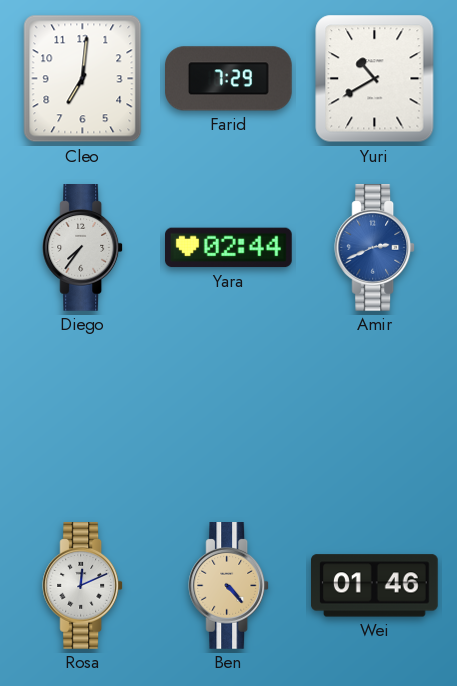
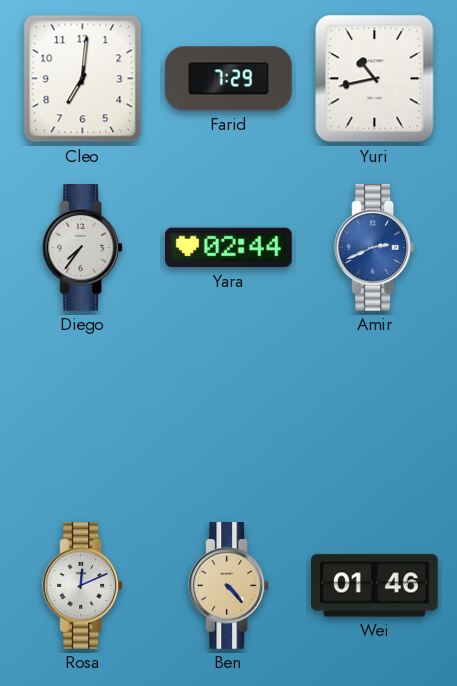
Yuri: 10:40 -> 10:43 (375, 79)
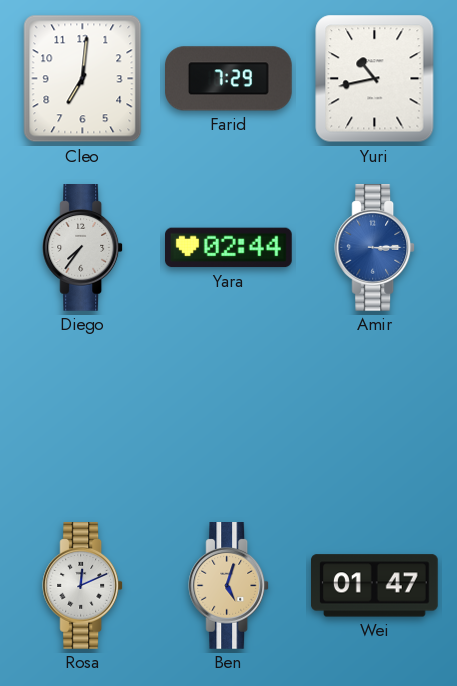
Amir: 2:41 -> 3:15 (375, 248)
Ben: 4:23 -> 5:03 (229, 586)
Wei: 01:46 -> 01:47 (375, 586)
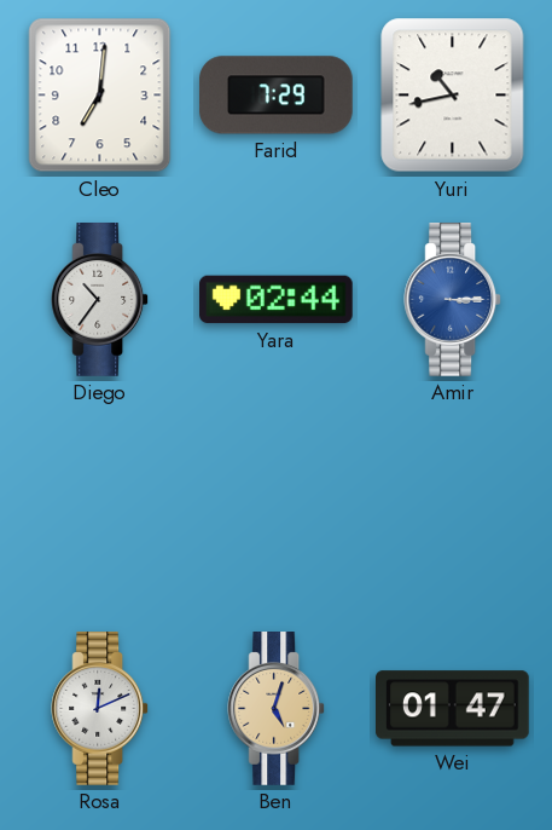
Diego: 7:36 -> 10:36 (100, 300)
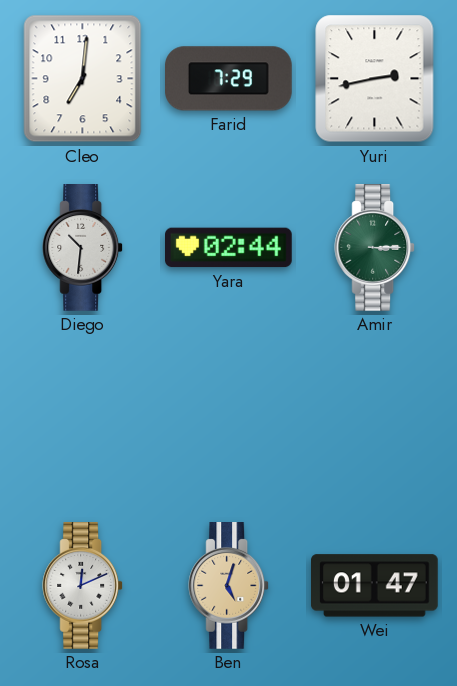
Yuri: 10:43 -> 2:43 (375, 79)
Diego: 10:36 -> 10:31 (83, 248)
Amir dial: blue -> green (375, 248)
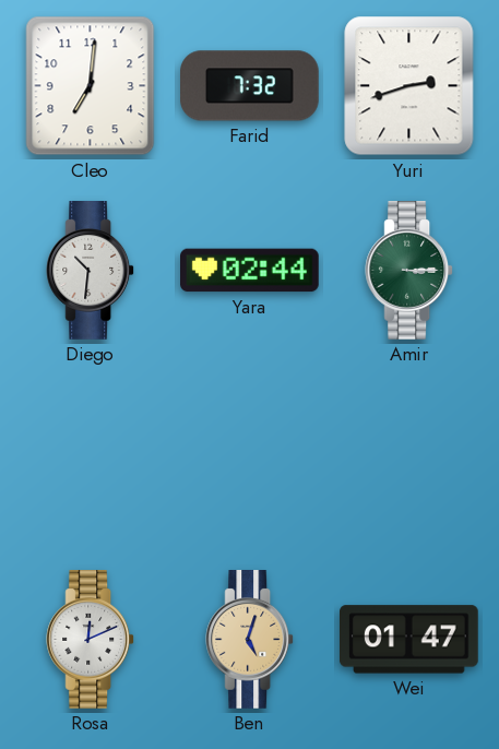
Farid: 7:29 -> 7:32 (250, 86)
Yuri: 2:43 -> 2:42 (409, 86)
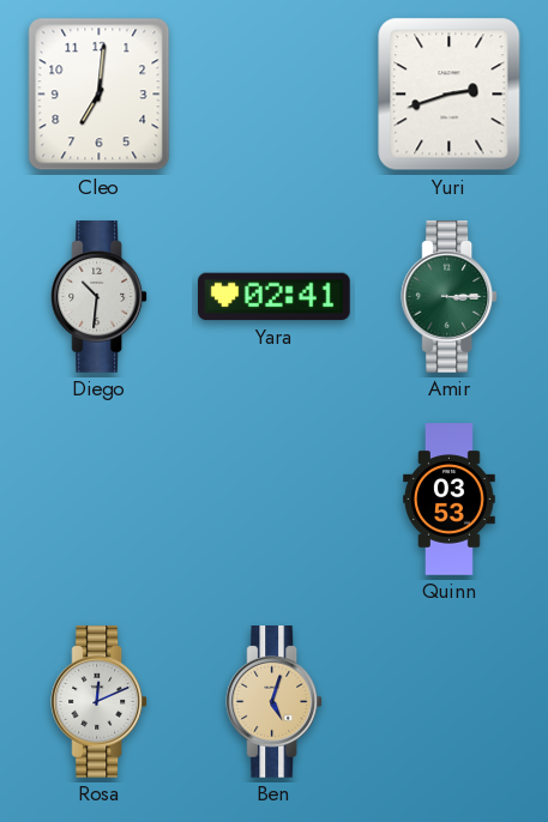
Farid: 7:32 -> none (250, 86)
Yara: 02:44 -> 02:41 (275, 297)
Quinn: none -> 03:53 (450, 500)
Wei: 01:47 -> none (409, 640)
